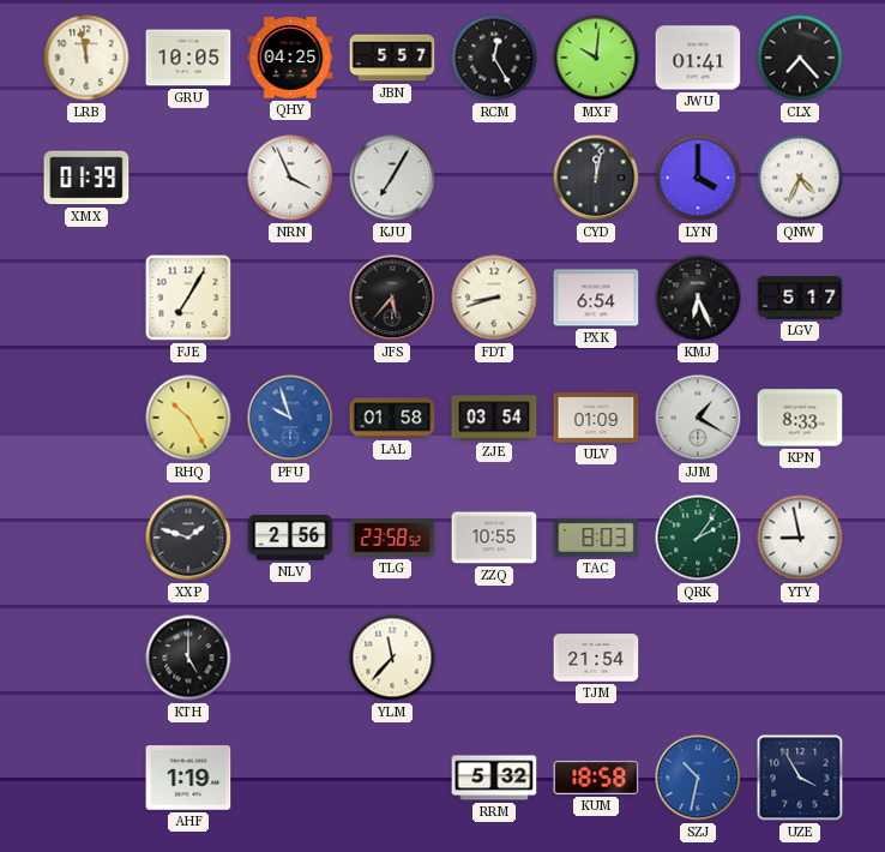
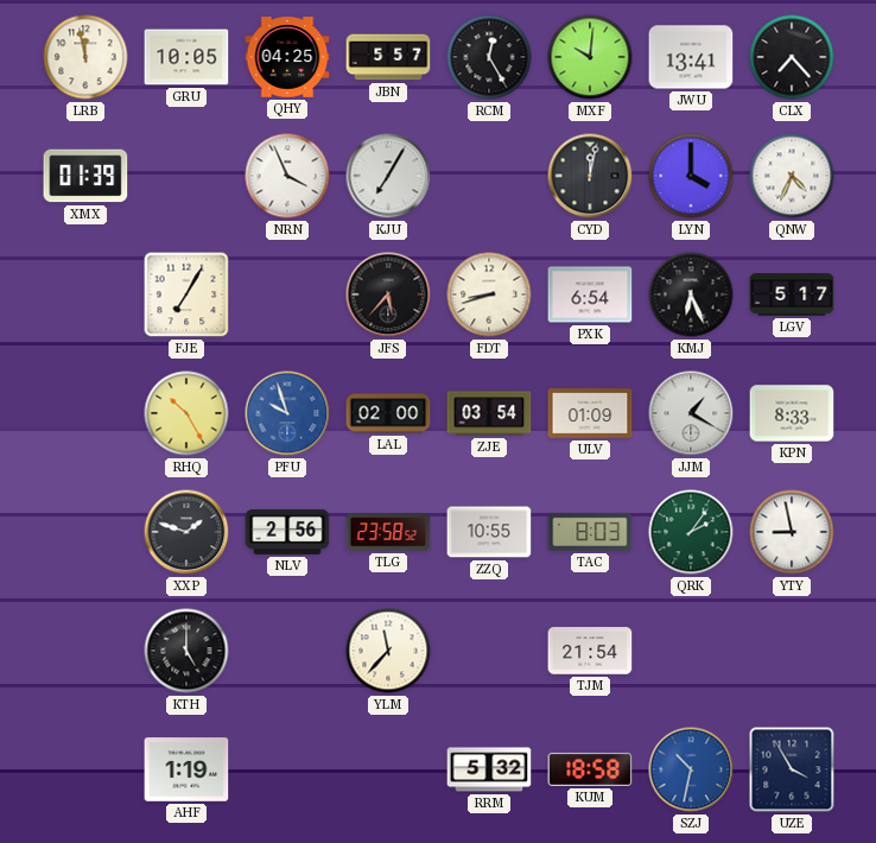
JWU: 01:41 -> 13:41 (691, 57)
LAL: 01:58 -> 02:00 (388, 413)
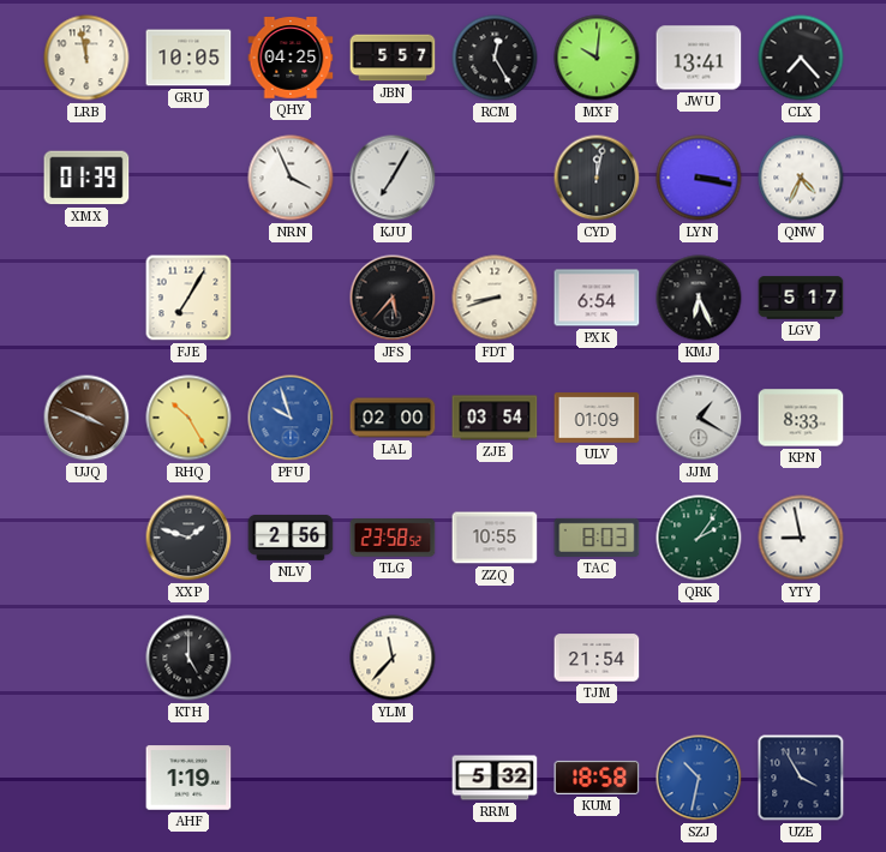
LYN: 4:00 -> 3:17 (699, 178)
UJQ: none -> 3:49 (86, 418)
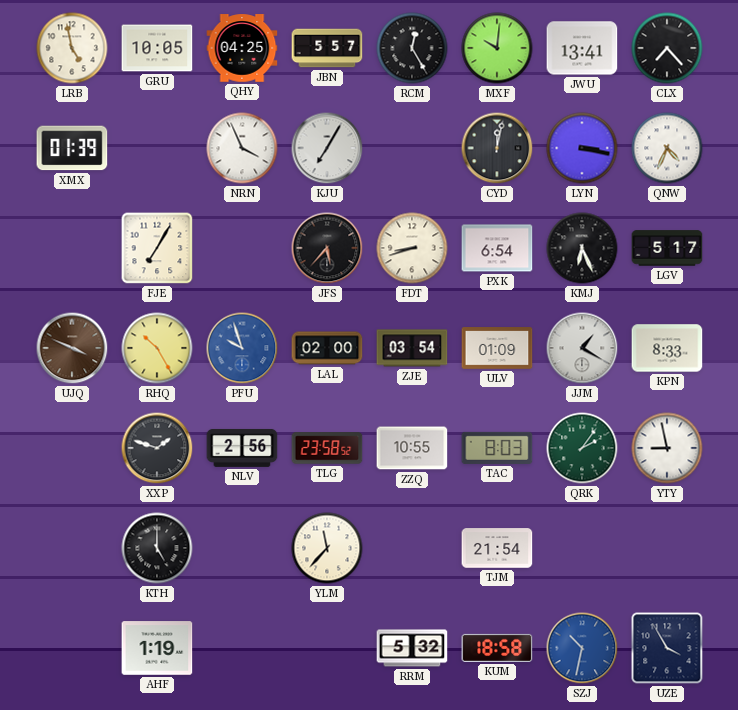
LRB: 11:58 -> 4:58 (72, 48)
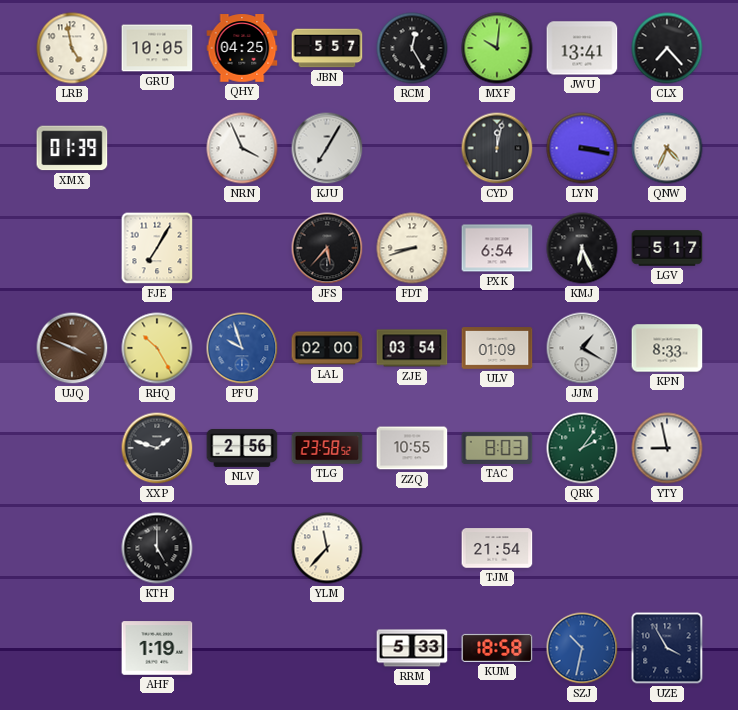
RRM: 5:32 -> 5:33 (412, 648)
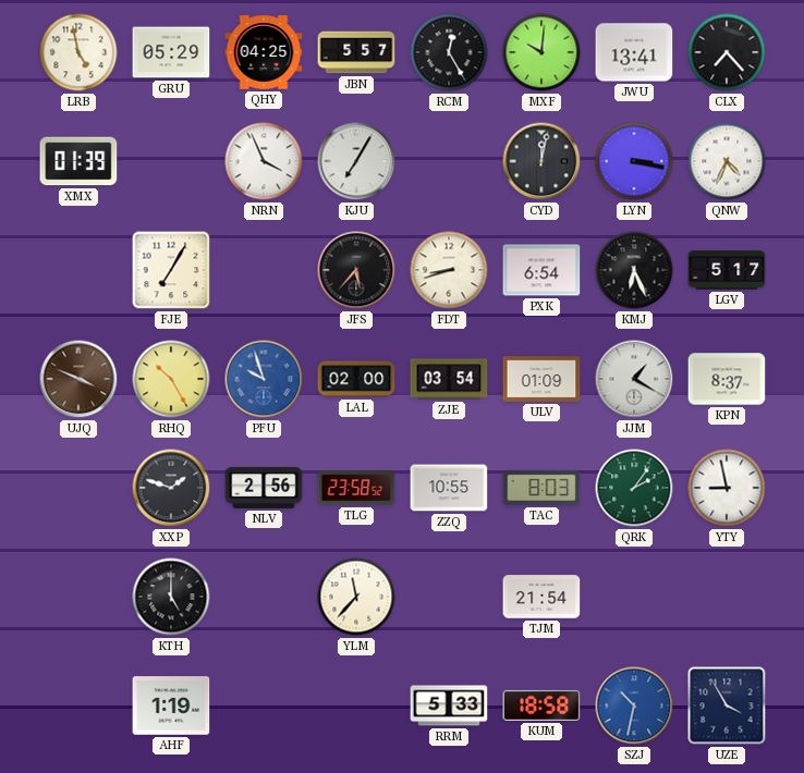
GRU: 10:05 -> 05:29 (171, 52)
KPN: 8:33 -> 8:37 (727, 379)
